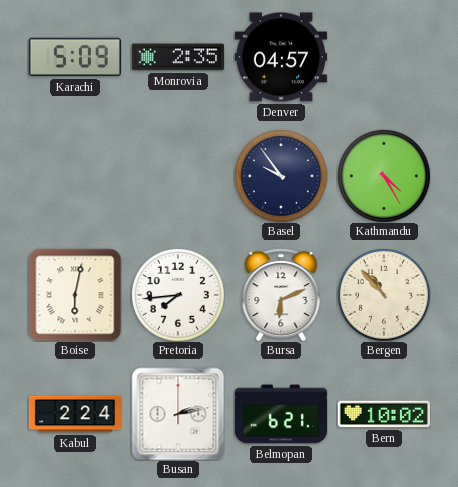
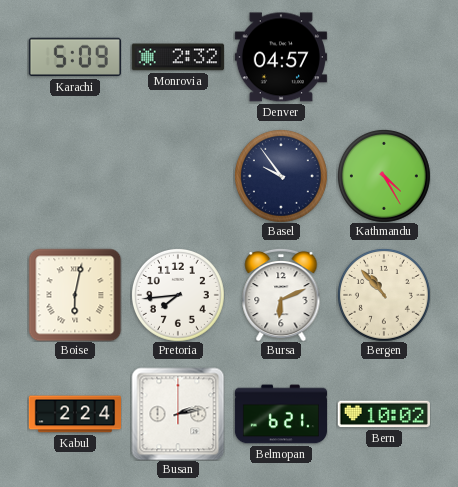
Monrovia: 2:35 -> 2:32 (178, 57)
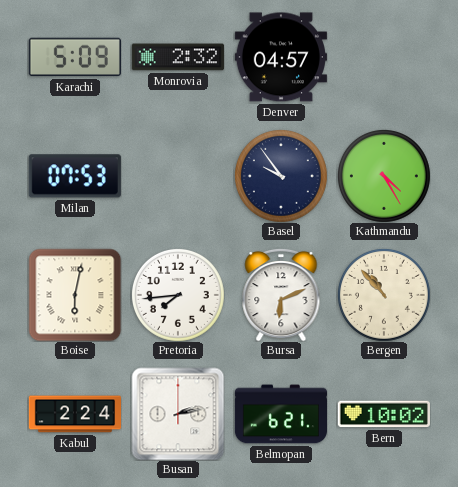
Milan: none -> 07:53 (75, 176)
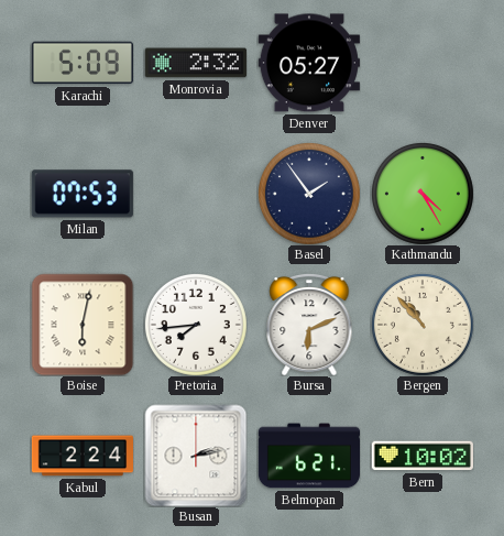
Denver: 04:57 -> 05:27 (309, 63)
Basel: 9:54 -> 1:54 (309, 194)
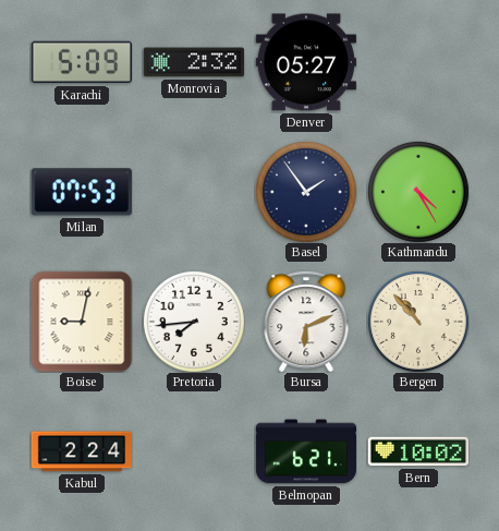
Boise: 6:02 -> 9:02 (82, 322)
Busan: 2:13 -> none (196, 456)
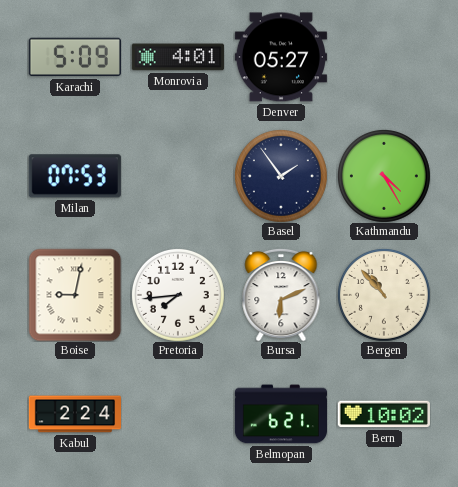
Monrovia: 2:32 -> 4:01 (178, 57)
